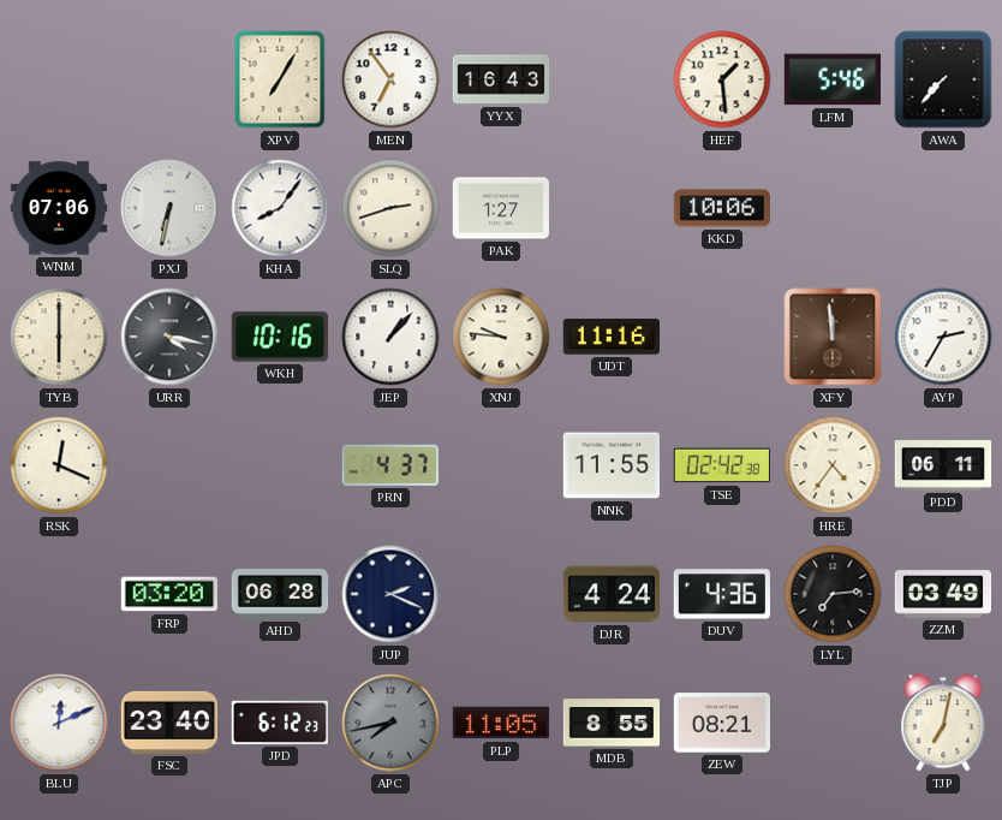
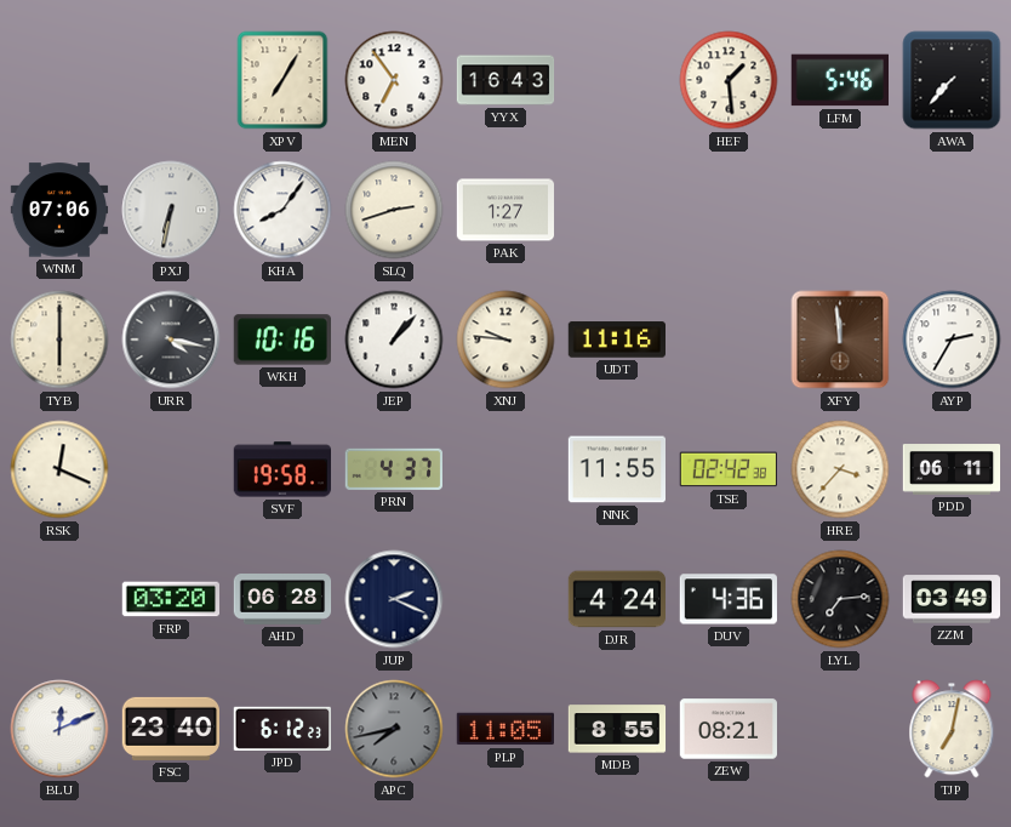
KKD: 10:06 -> none (721, 208)
SVF: none -> 19:58 (281, 469)
HRE: 4:36 -> 3:37 (840, 469)
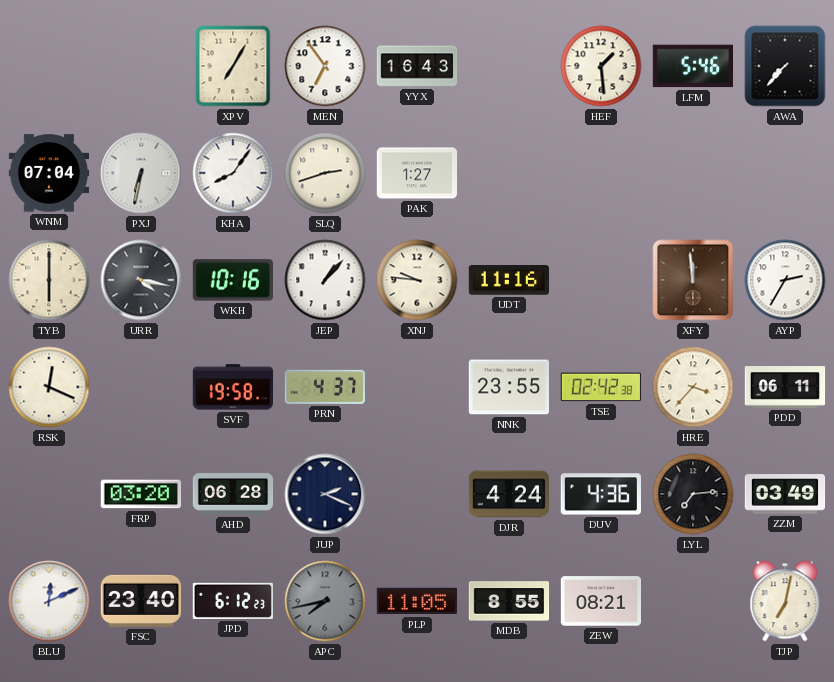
WNM: 07:06 -> 07:04 (49, 173)
NNK: 11:55 -> 23:55 (508, 387)
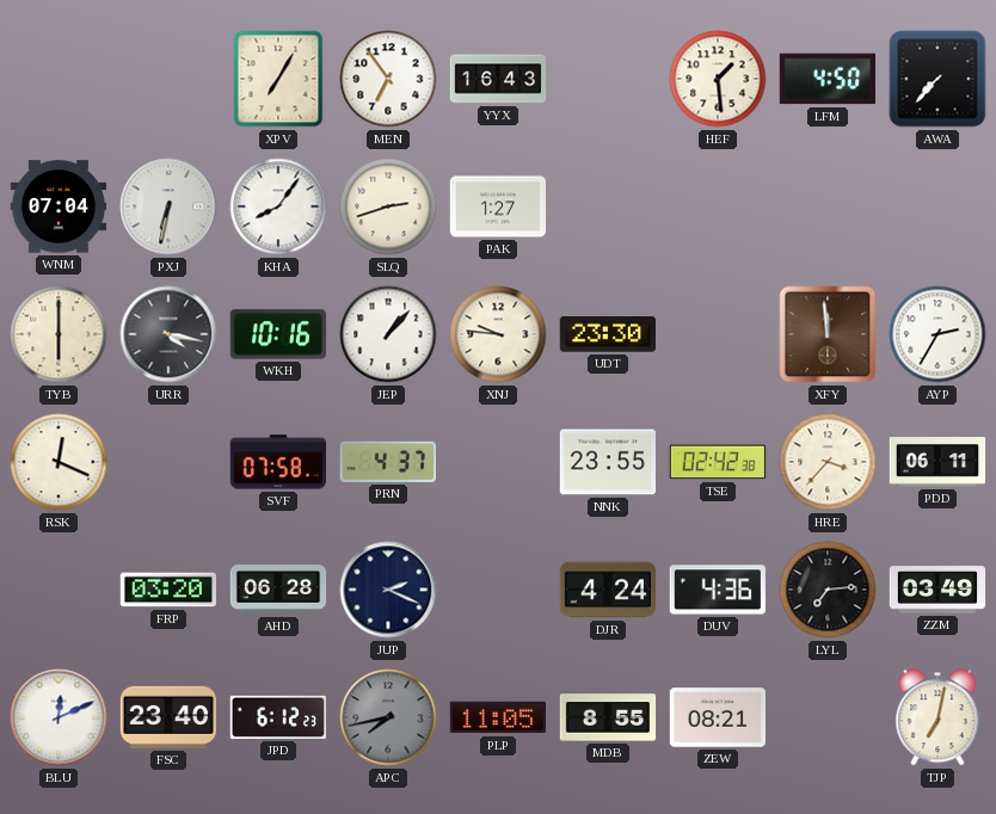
LFM: 5:46 -> 4:50 (826, 79)
UDT: 11:16 -> 23:30 (607, 334)
SVF: 19:58 -> 07:58 (277, 462)
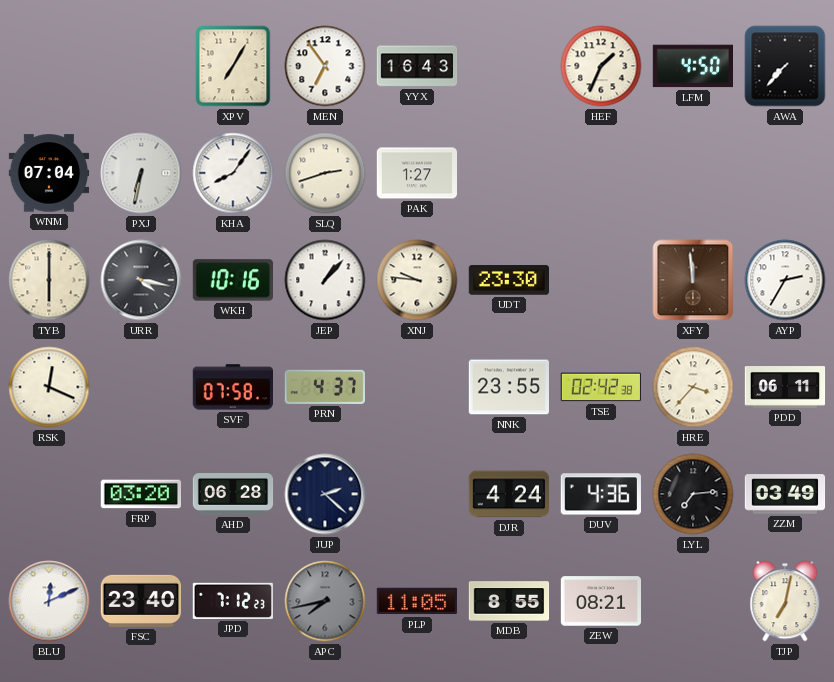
HEF: 1:29 -> 1:34 (601, 66)
JUP: 2:19 -> 2:22 (325, 494)
JPD: 6:12 -> 7:12 (232, 601)
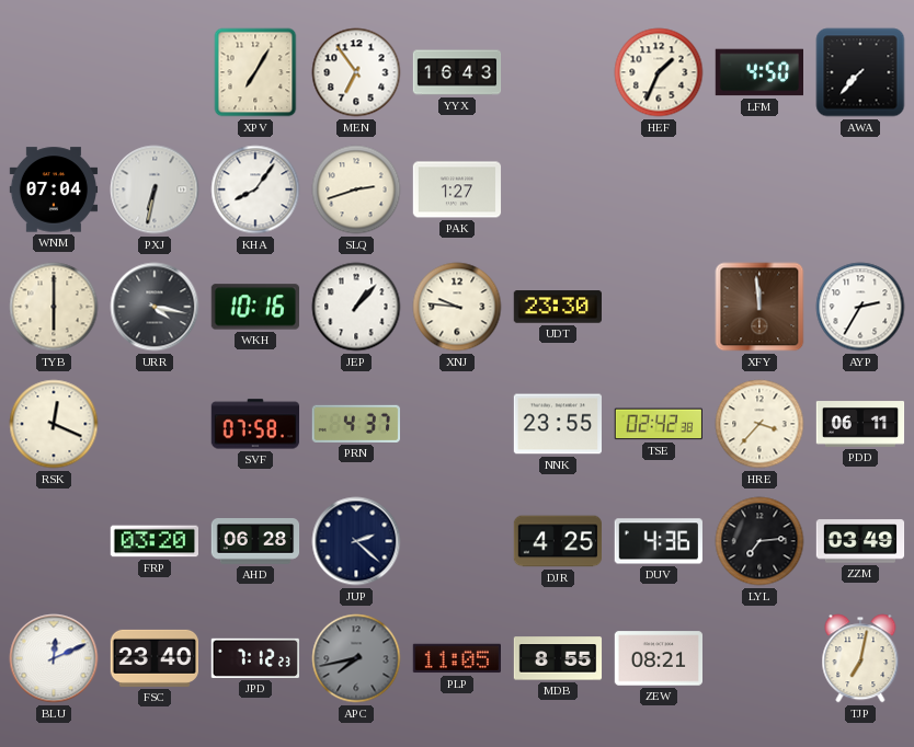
DJR: 4:24 -> 4:25 (557, 541)
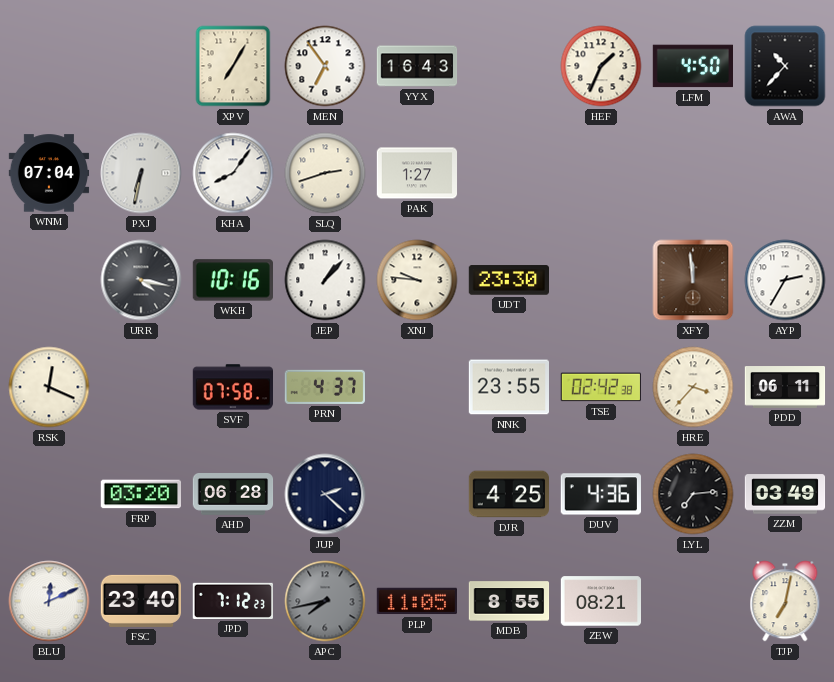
AWA: 7:37 -> 10:37 (785, 66)
TYB: 6:00 -> none (54, 307)
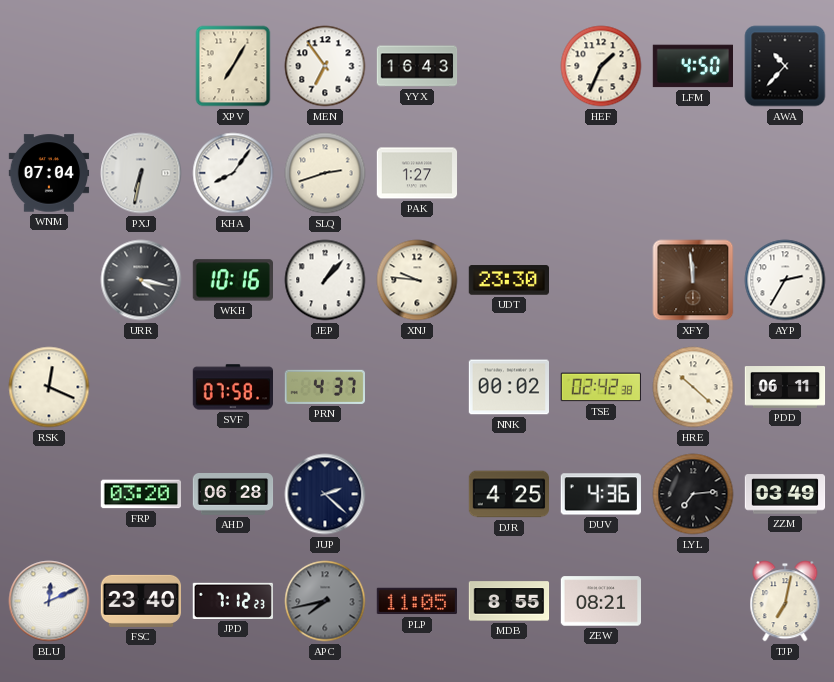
NNK: 23:55 -> 00:02 (508, 387)
HRE: 3:37 -> 10:22 (693, 387)
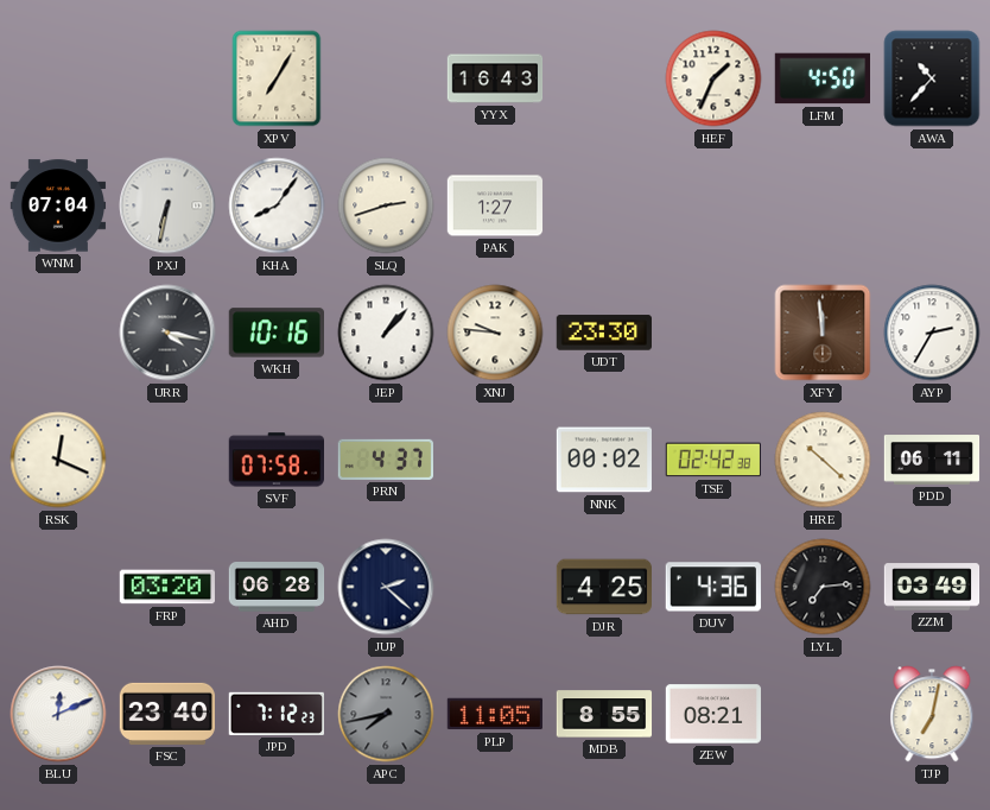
MEN: 6:54 -> none (325, 66)
